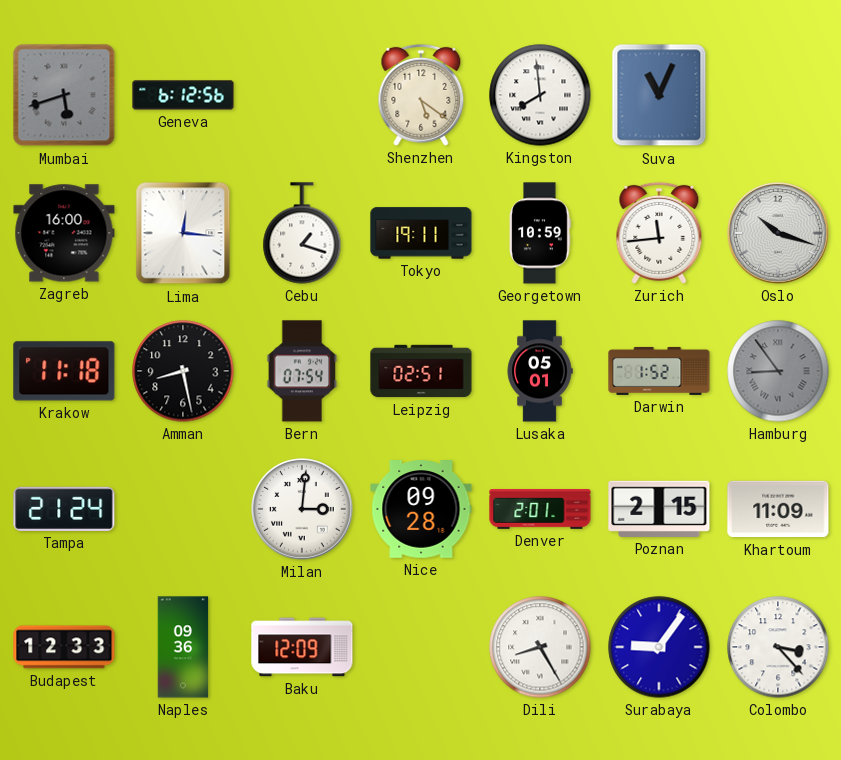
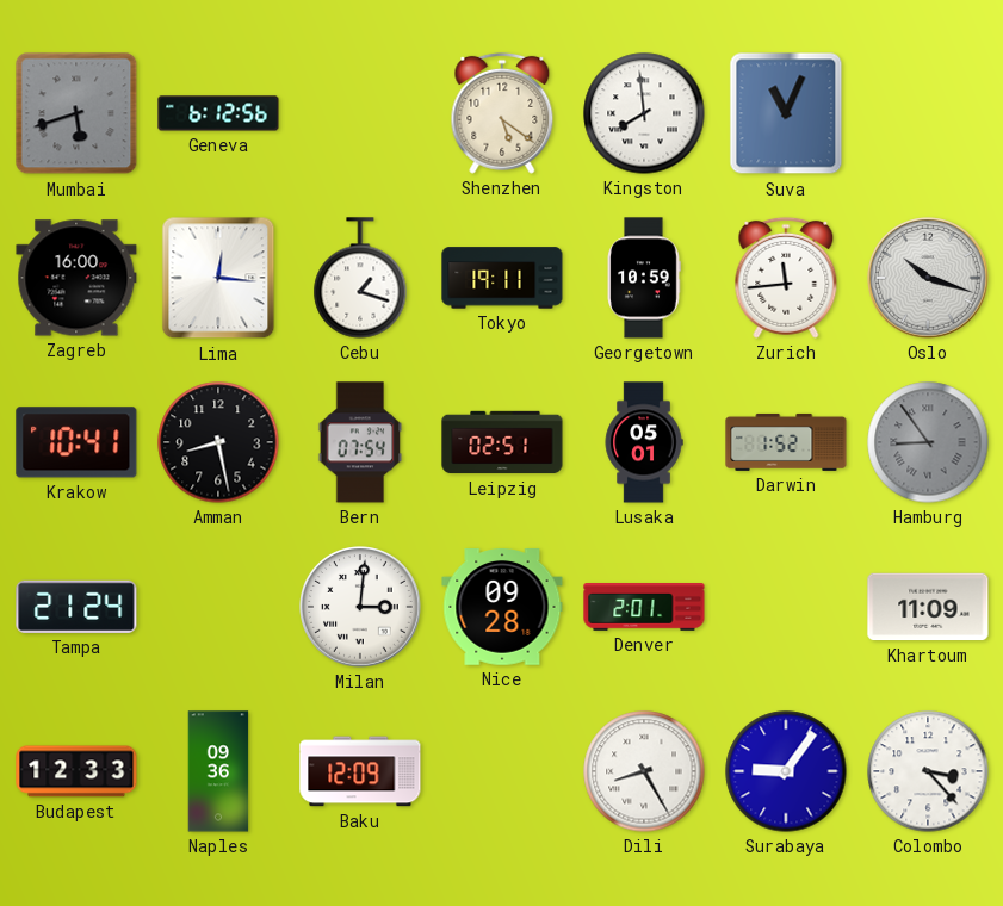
Krakow: 11:18 -> 10:41 (76, 442)
Poznan: 2:15 -> none (659, 509)
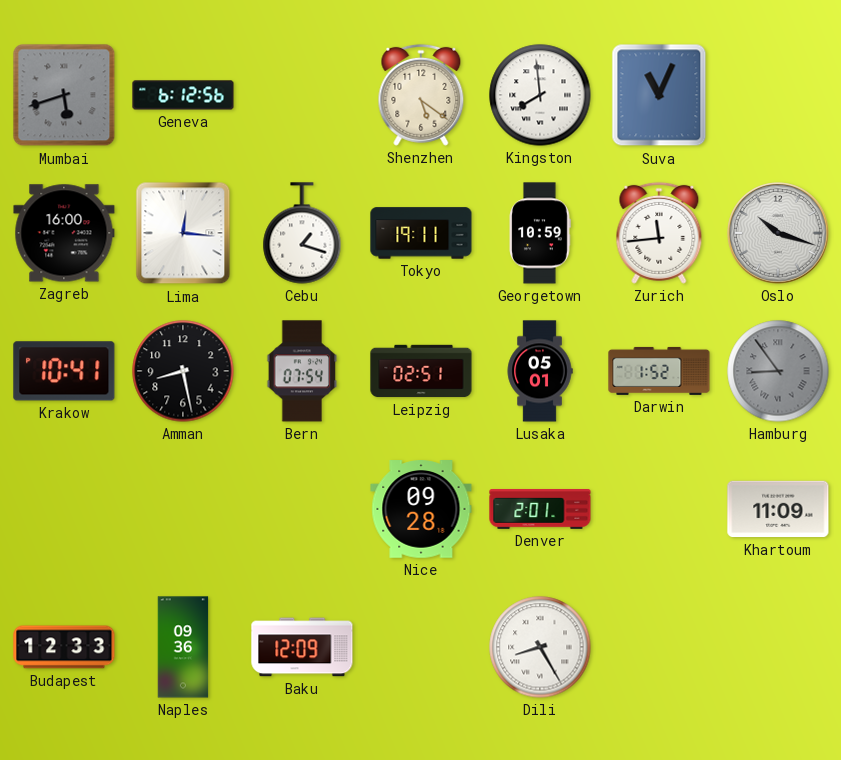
Tampa: 21:24 -> none (76, 607)
Milan: 3:01 -> none (360, 607)
Surabaya: 9:06 -> none (786, 771)
Colombo: 3:23 -> none (928, 771)
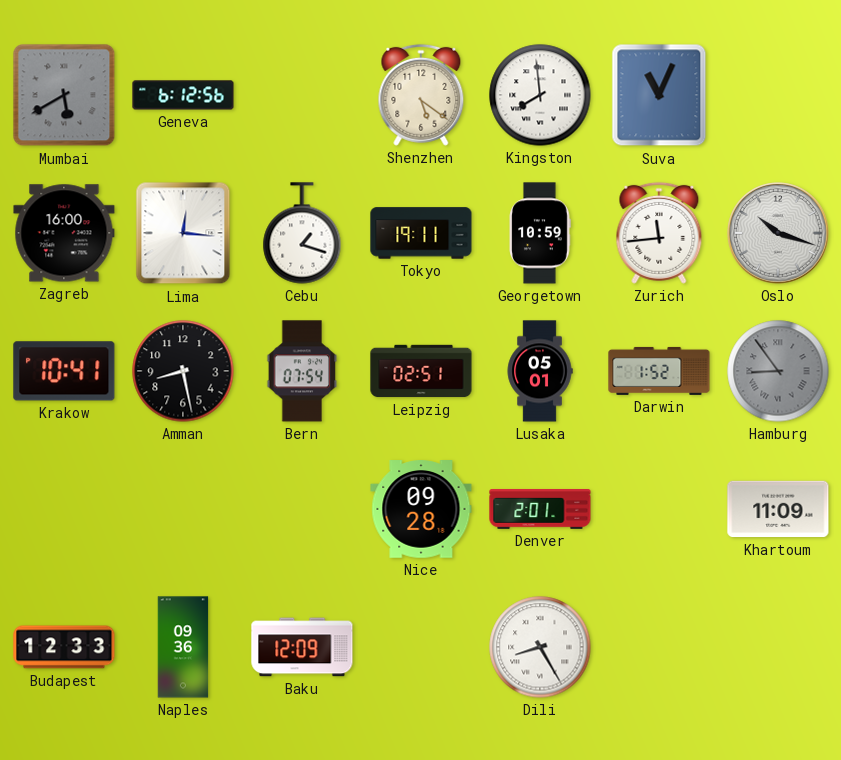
Mumbai: 5:42 -> 5:40 (64, 95)
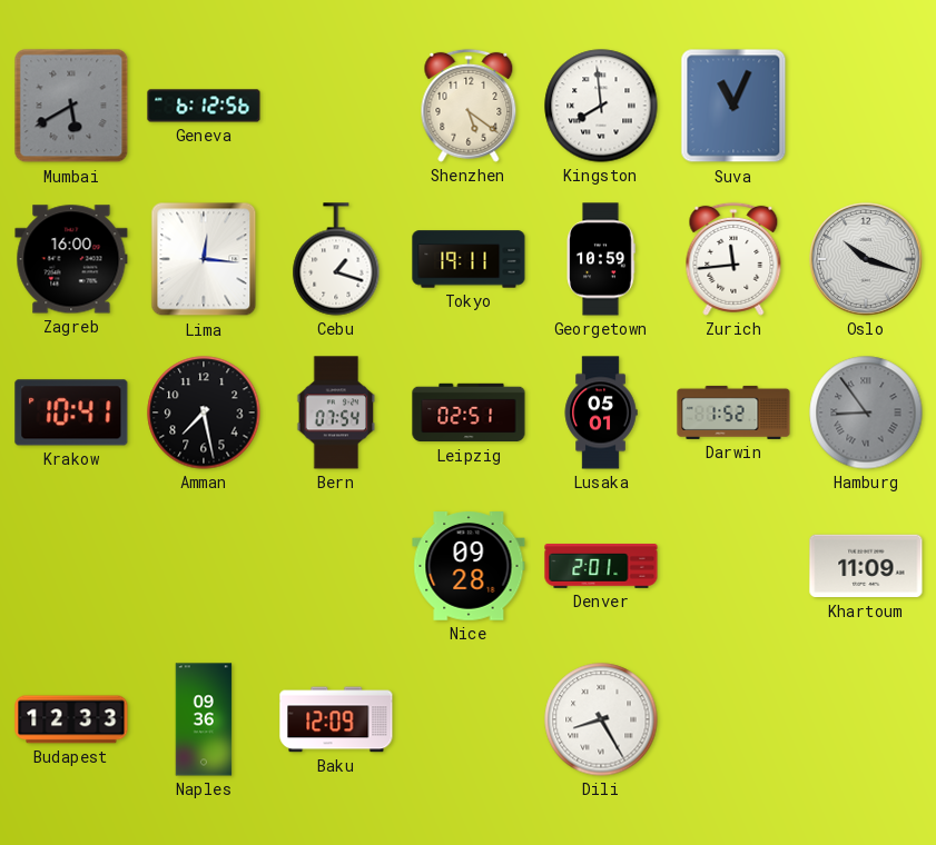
Amman: 8:28 -> 7:28 (204, 412)
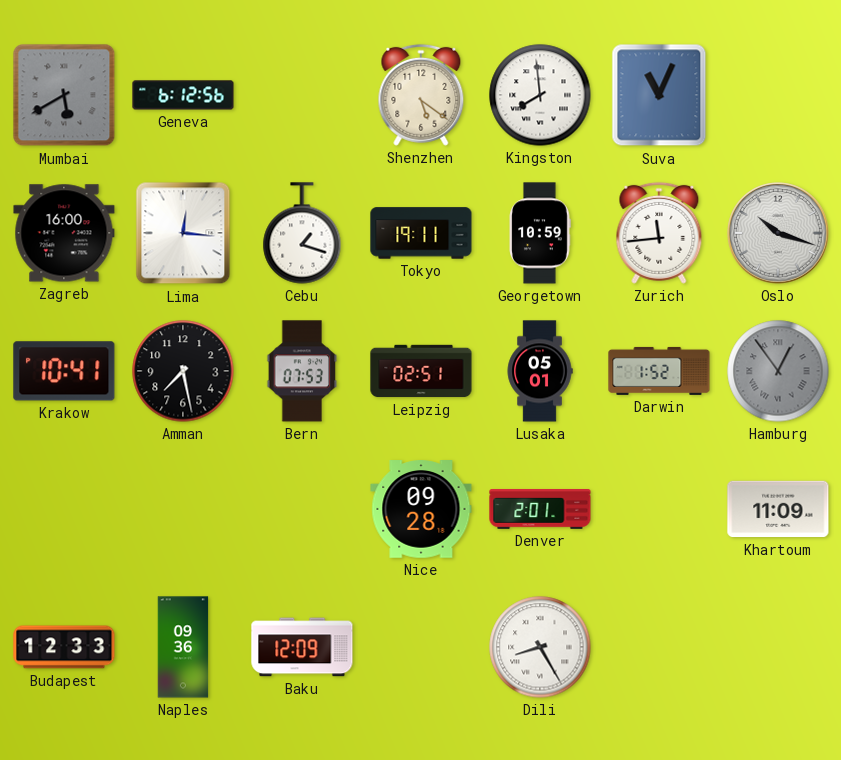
Bern: 07:54 -> 07:53 (302, 371)
Hamburg: 8:54 -> 12:54 (778, 371)
